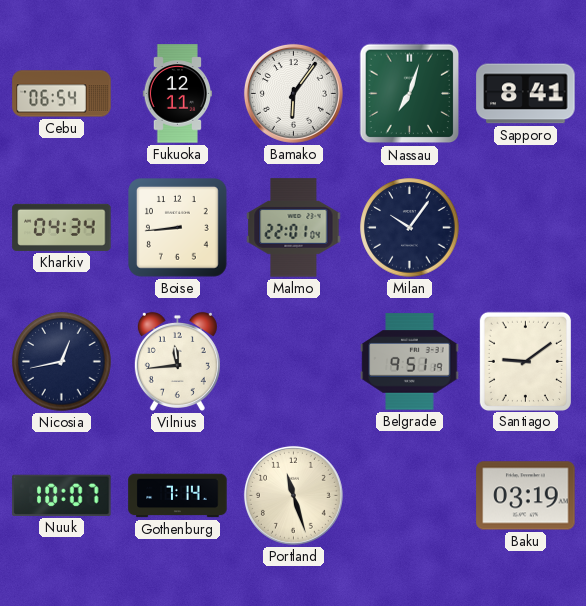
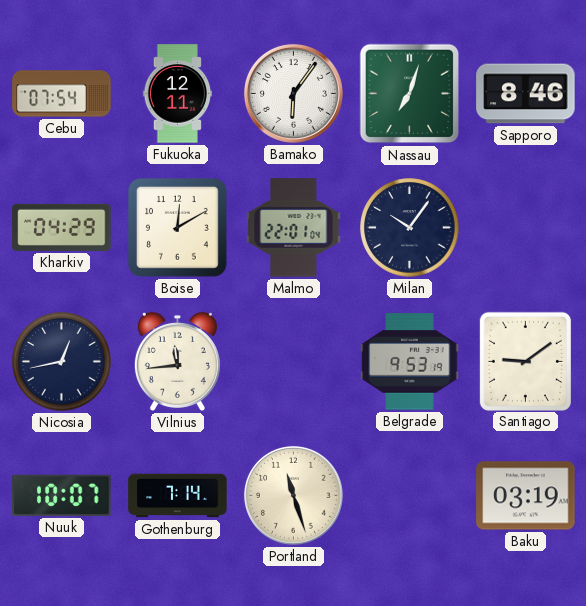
Cebu: 06:54 -> 07:54 (62, 94)
Sapporo: 8:41 -> 8:46 (526, 94)
Kharkiv: 04:34 -> 04:29 (62, 227)
Boise: 8:44 -> 12:10 (178, 228)
Belgrade: 9:51 -> 9:53 (410, 362)
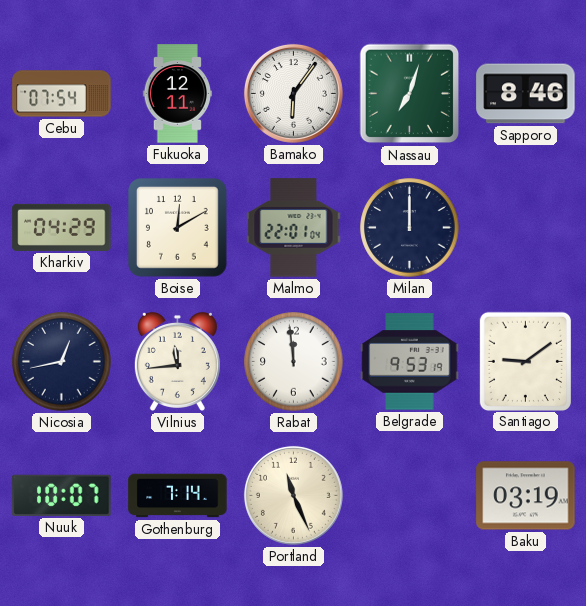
Milan: 10:06 -> 12:00 (410, 228)
Rabat: none -> 11:59 (294, 362)
Portland: 11:27 -> 11:26 (293, 495)
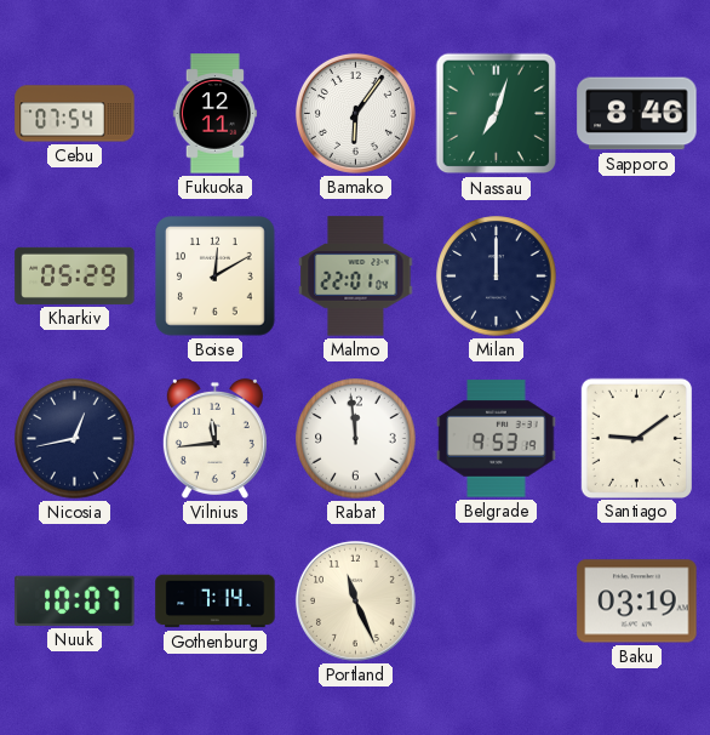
Kharkiv: 04:29 -> 05:29 (75, 275)
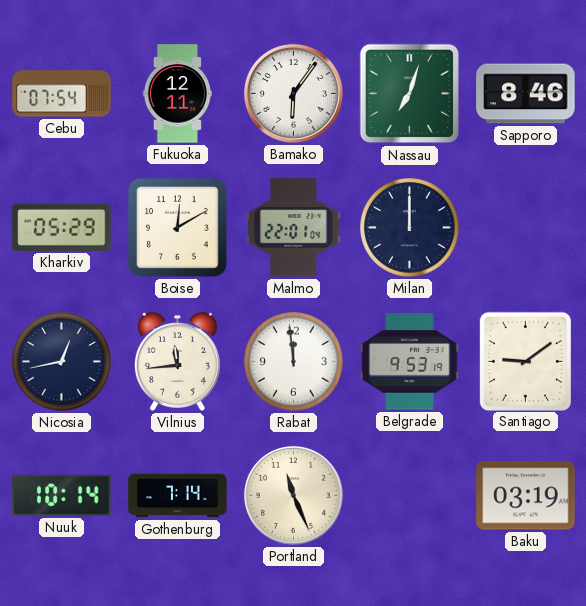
Nuuk: 10:07 -> 10:14 (62, 495)
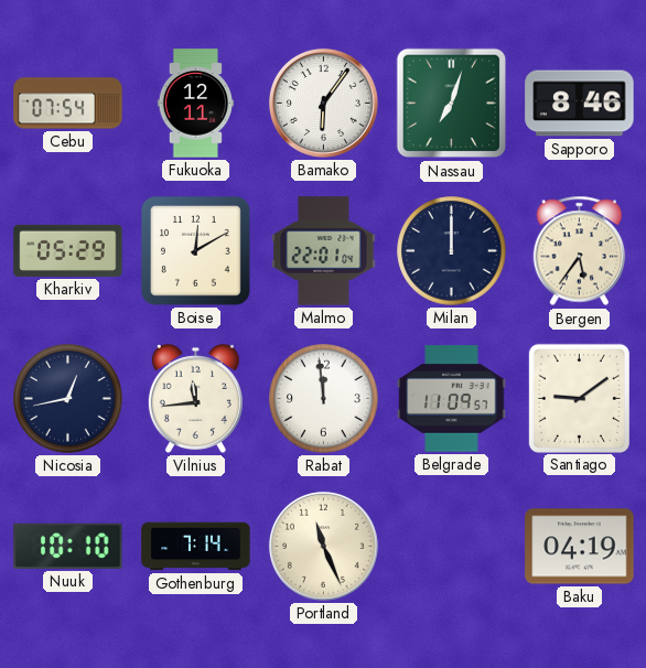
Bergen: none -> 5:36 (580, 251)
Belgrade: 9:53 -> 11:09 (452, 399)
Nuuk: 10:14 -> 10:10 (68, 546)
Baku: 03:19 -> 04:19 (580, 547)
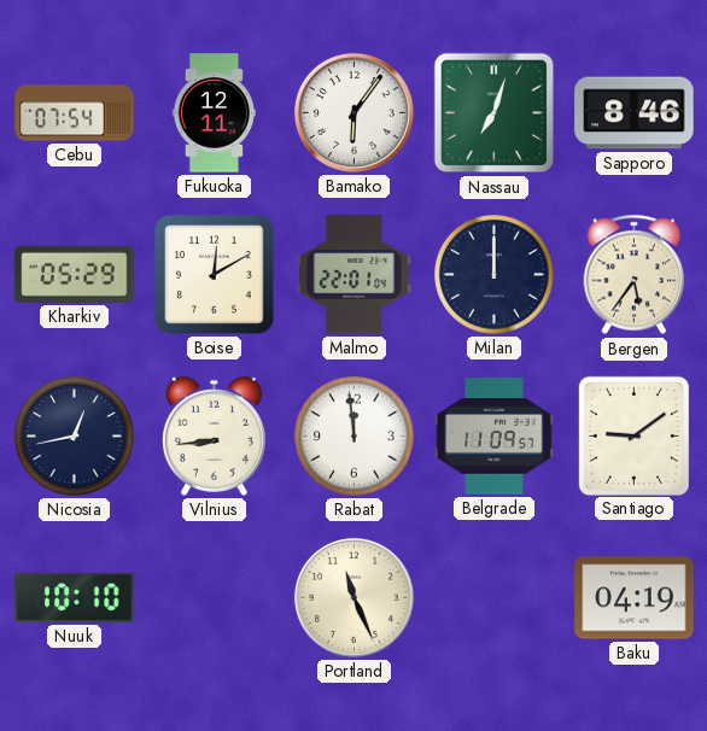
Vilnius: 11:44 -> 8:44 (214, 435)
Gothenburg: 7:14 -> none (196, 547)
